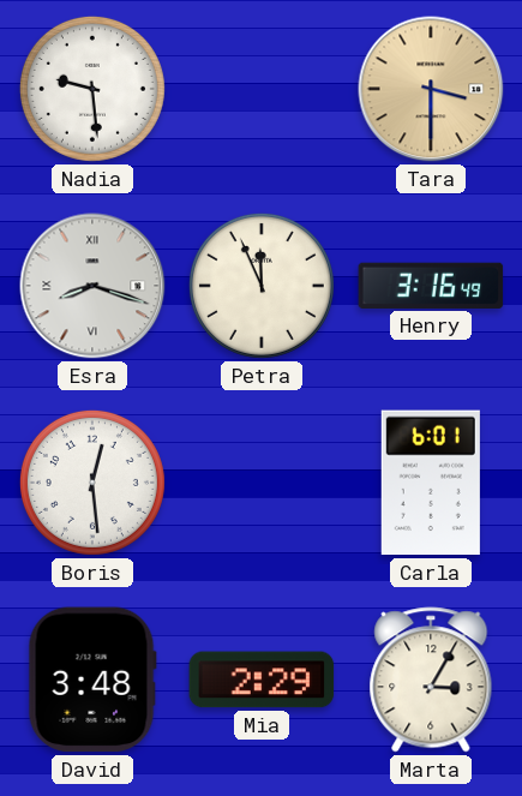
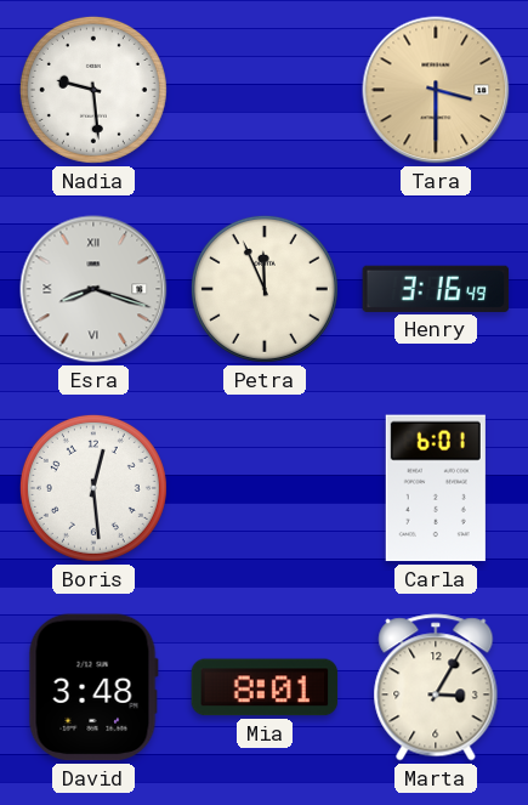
Mia: 2:29 -> 8:01 (265, 687)
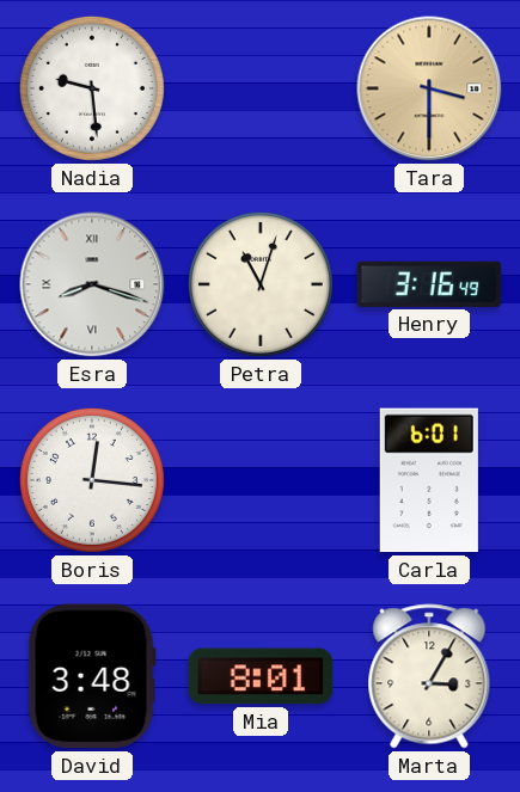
Petra: 11:56 -> 11:03 (261, 284)
Boris: 12:29 -> 12:16 (92, 480)
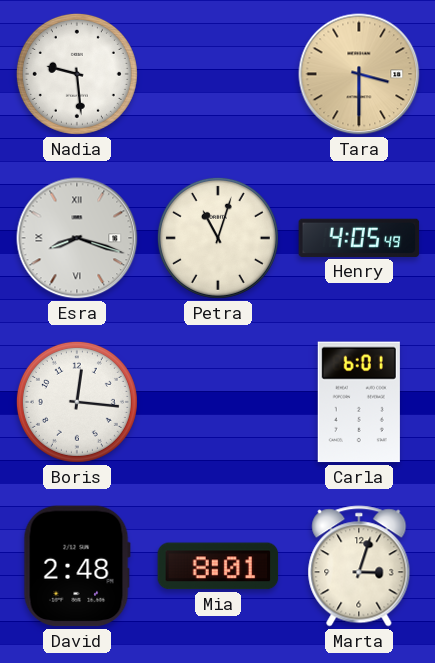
Henry: 3:16 -> 4:05 (359, 238)
David: 3:48 -> 2:48 (77, 566)
Marta: 3:05 -> 3:03 (359, 566)
